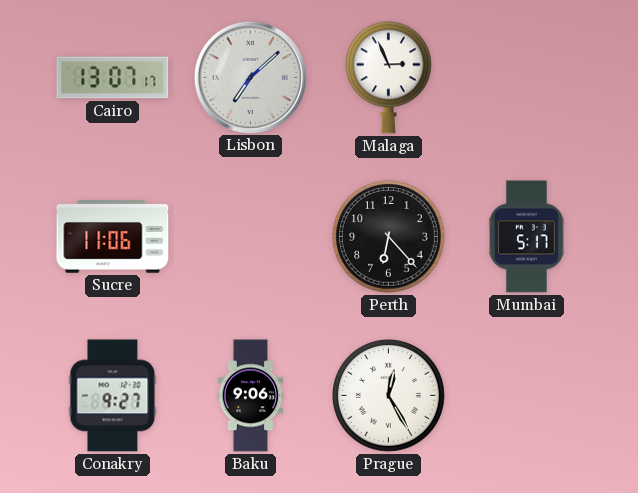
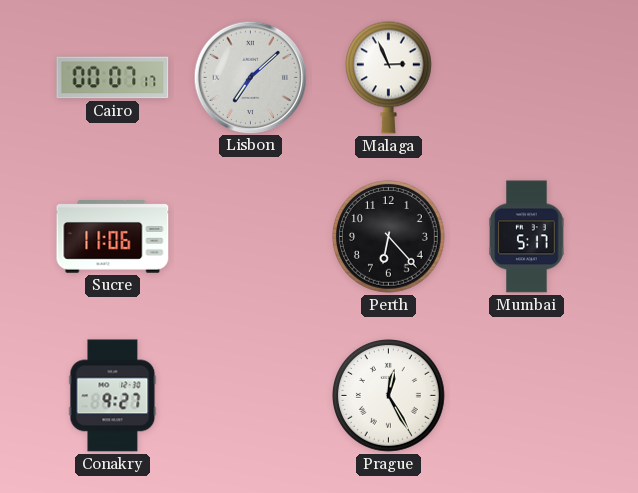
Cairo: 13:07 -> 00:07 (113, 78)
Baku: 9:06 -> none (251, 396)
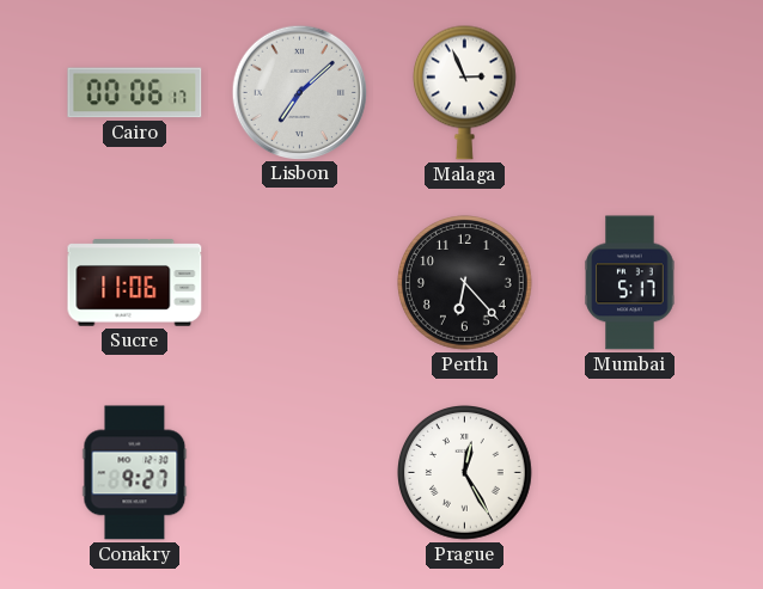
Cairo: 00:07 -> 00:06 (135, 93)
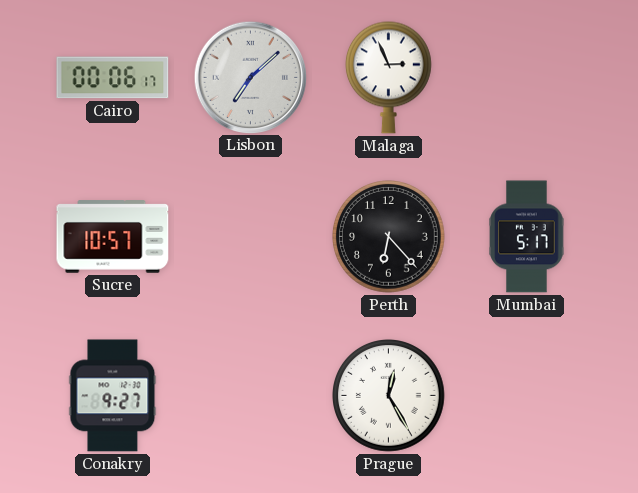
Sucre: 11:06 -> 10:57 (113, 237)
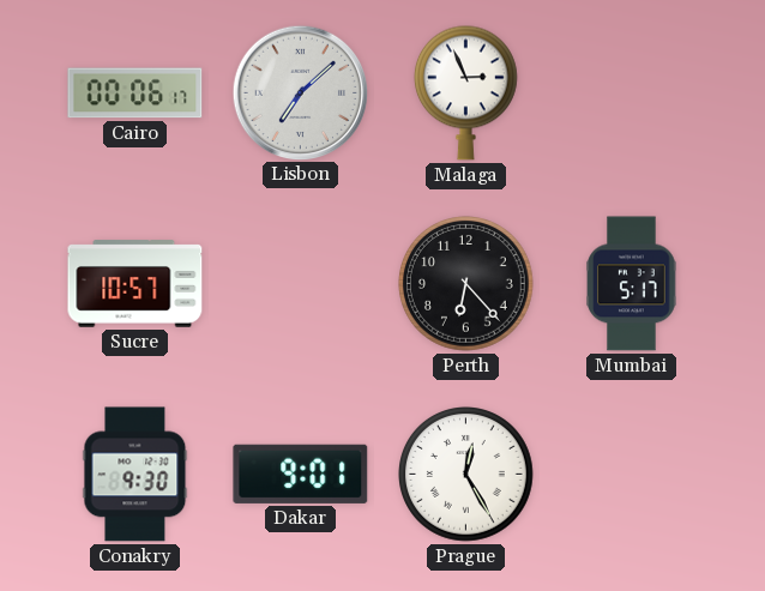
Conakry: 9:27 -> 9:30 (135, 475)
Dakar: none -> 9:01 (301, 474)
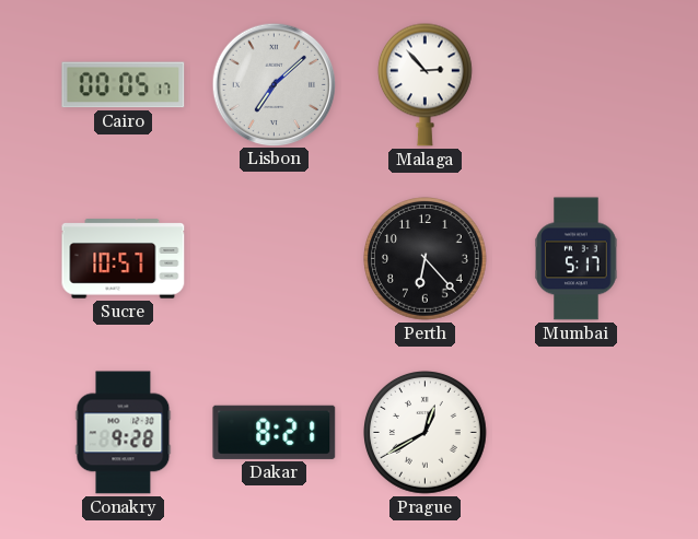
Cairo: 00:06 -> 00:05 (124, 85)
Malaga: 2:56 -> 2:53 (424, 84)
Conakry: 9:30 -> 9:28 (124, 433)
Dakar: 9:01 -> 8:21 (275, 432)
Prague: 12:25 -> 12:40 (426, 433)
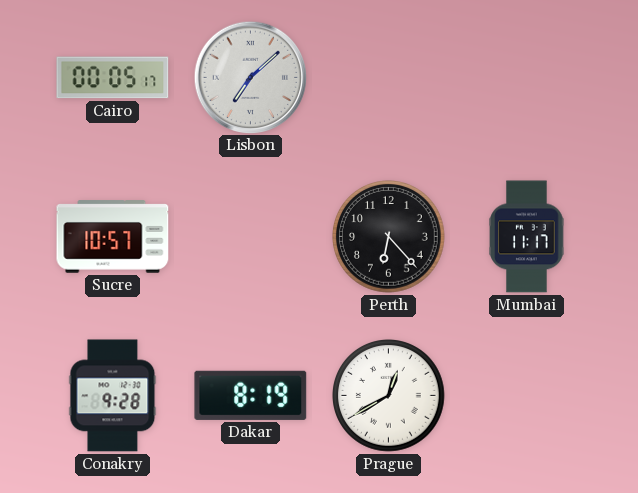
Malaga: 2:53 -> none (424, 84)
Mumbai: 5:17 -> 11:17 (527, 237)
Dakar: 8:21 -> 8:19 (251, 395)
